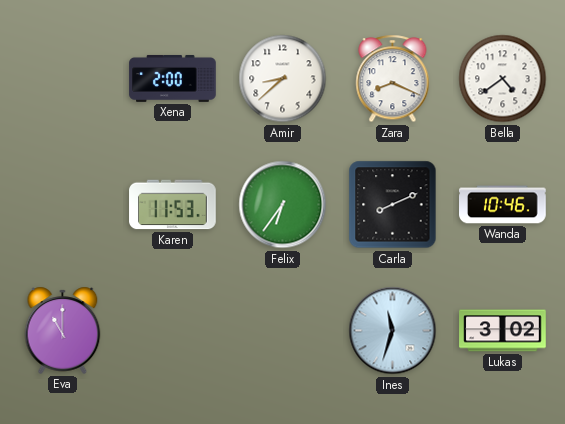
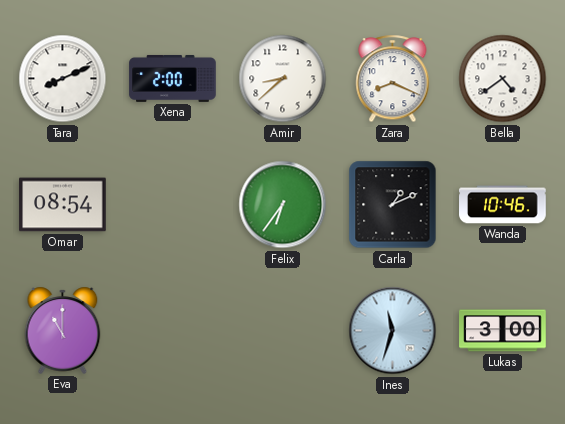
Tara: none -> 8:11 (63, 79)
Omar: none -> 08:54 (63, 205)
Karen: 11:53 -> none (173, 205)
Carla: 8:11 -> 1:11 (393, 205)
Lukas: 3:02 -> 3:00 (503, 331)
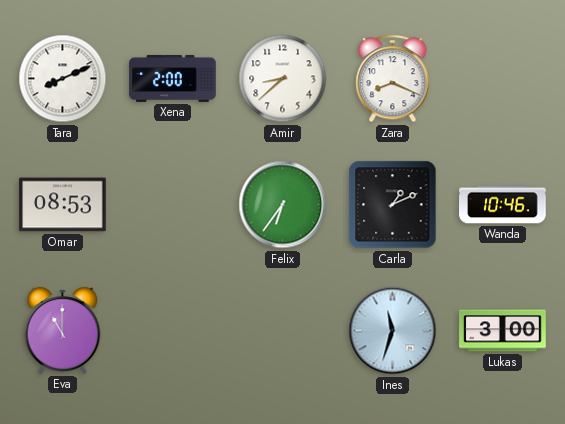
Bella: 4:39 -> none (503, 79)
Omar: 08:54 -> 08:53 (63, 205)
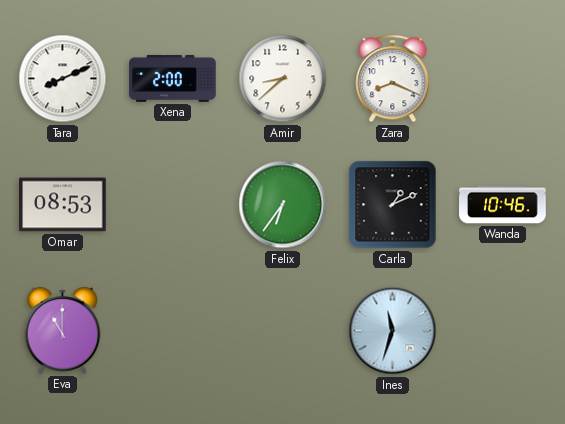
Lukas: 3:00 -> none (503, 331)
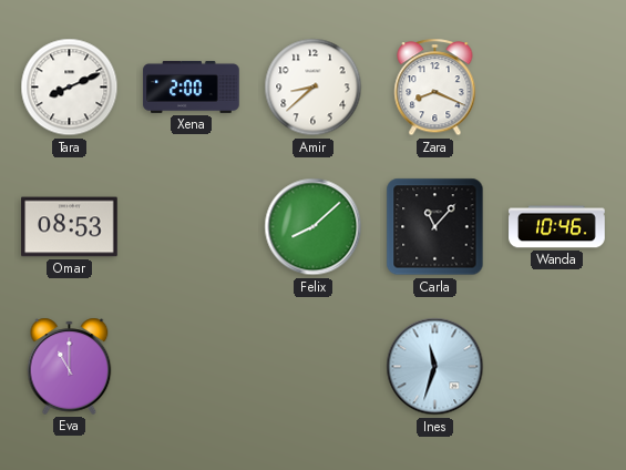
Felix: 6:36 -> 8:08 (314, 227)
Carla: 1:11 -> 11:07 (435, 227)
